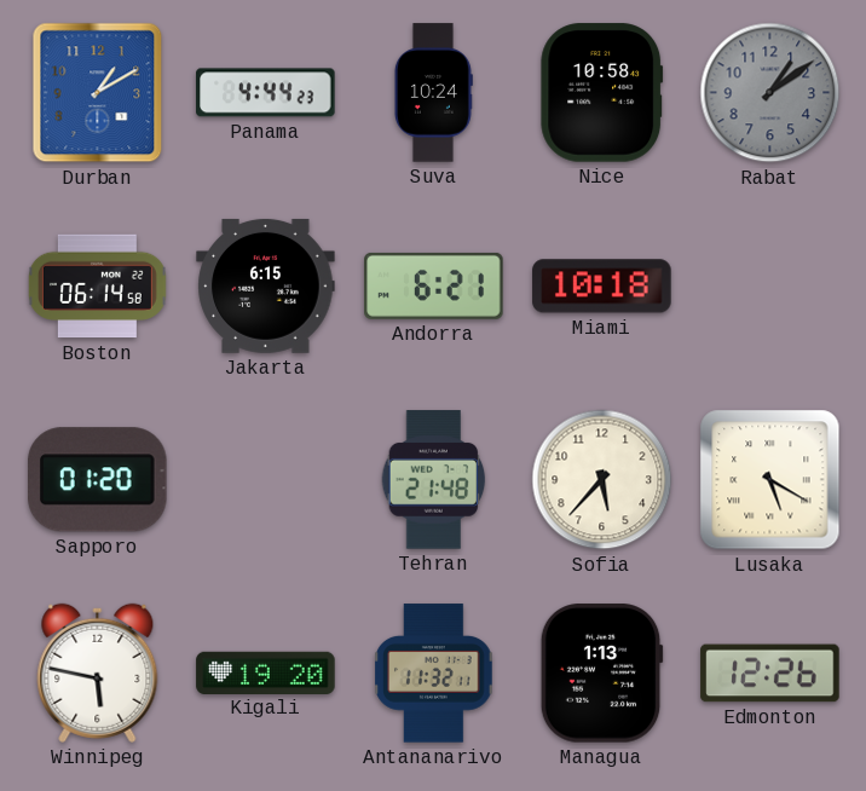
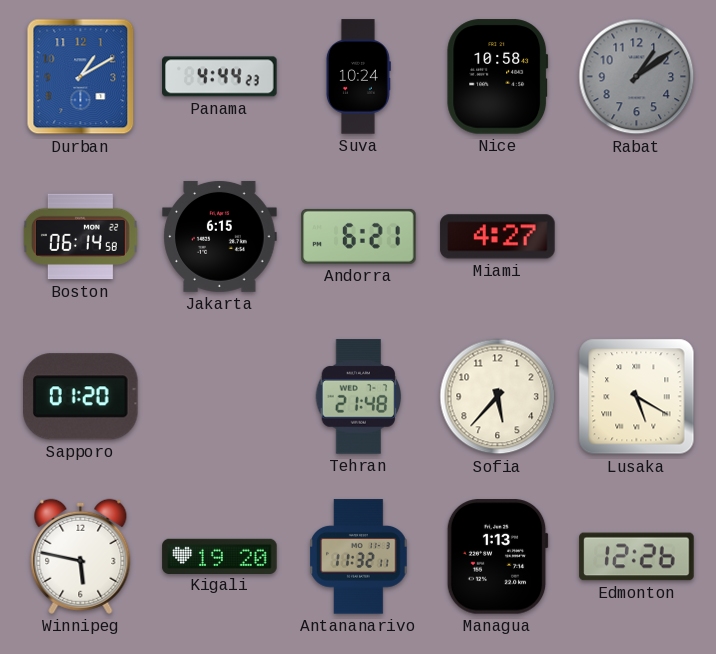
Miami: 10:18 -> 4:27 (498, 237)
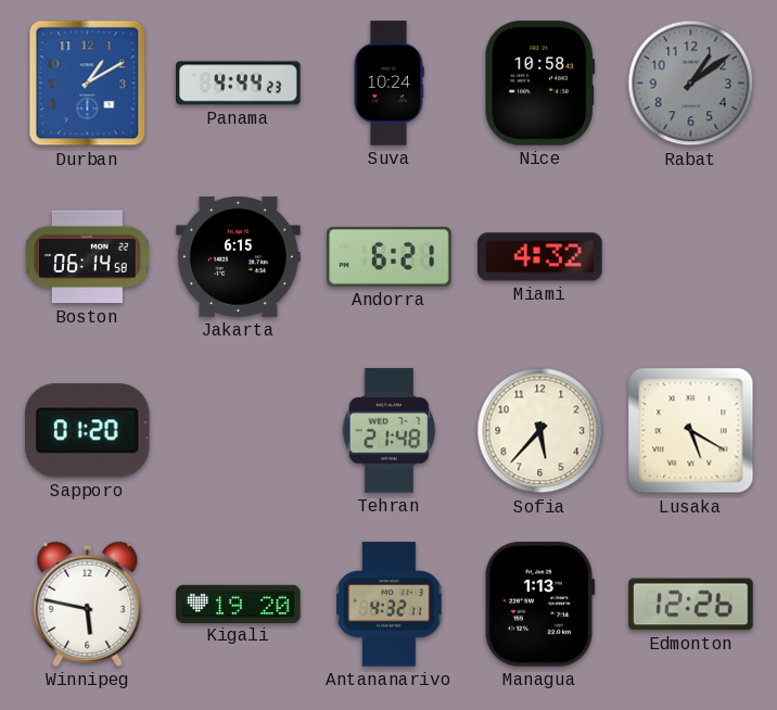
Miami: 4:27 -> 4:32 (540, 257)
Antananarivo: 11:32 -> 4:32 (390, 605)
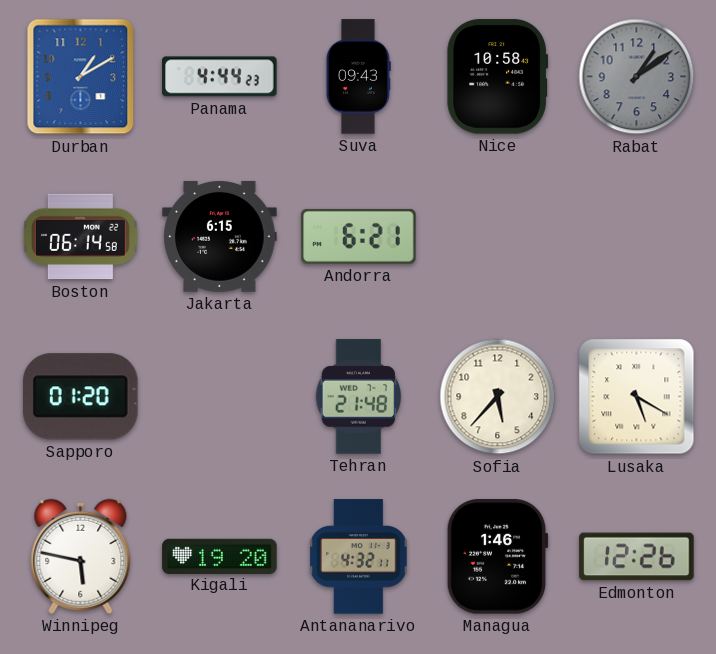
Suva: 10:24 -> 09:43 (358, 77)
Miami: 4:32 -> none (540, 257)
Managua: 1:13 -> 1:46 (497, 557)
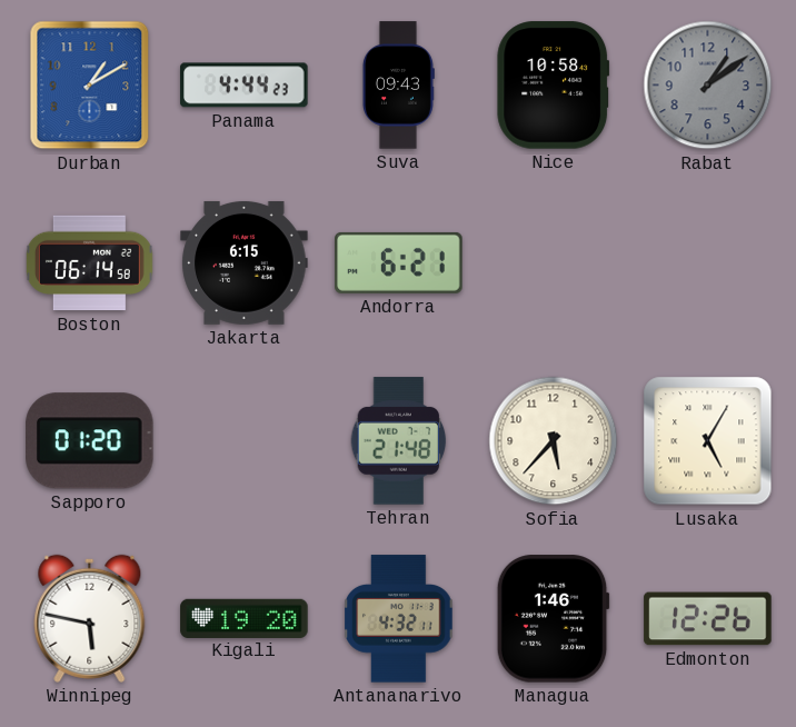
Lusaka: 5:20 -> 5:05 (708, 441)
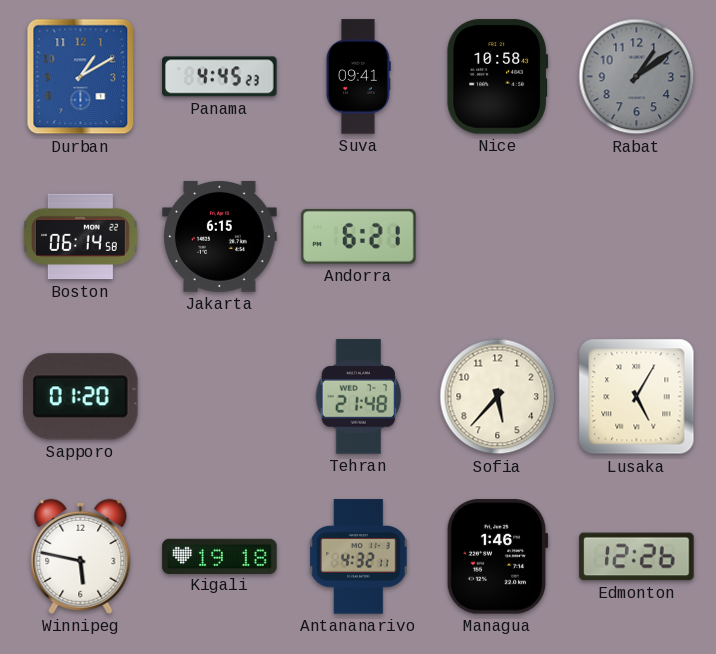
Panama: 4:44 -> 4:45 (220, 77)
Suva: 09:43 -> 09:41 (358, 77)
Kigali: 19:20 -> 19:18 (220, 556)
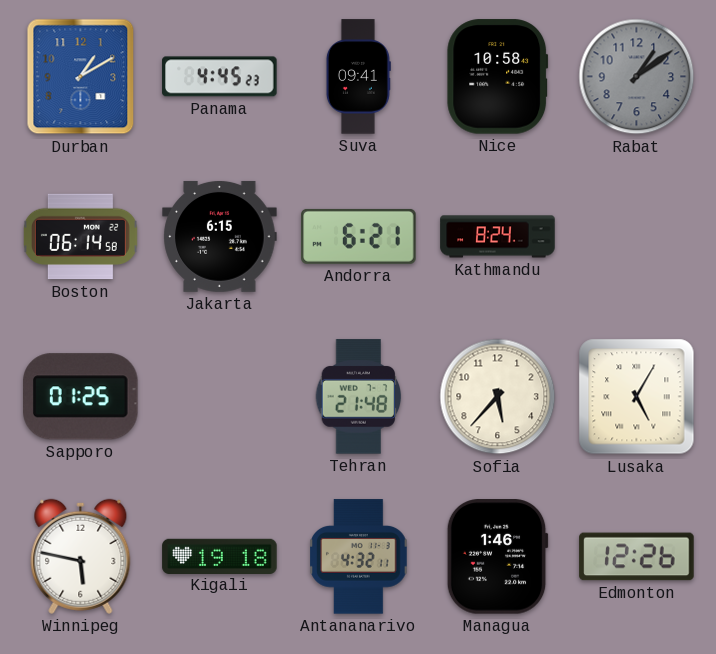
Kathmandu: none -> 8:24 (498, 237)
Sapporo: 01:20 -> 01:25 (81, 397)
